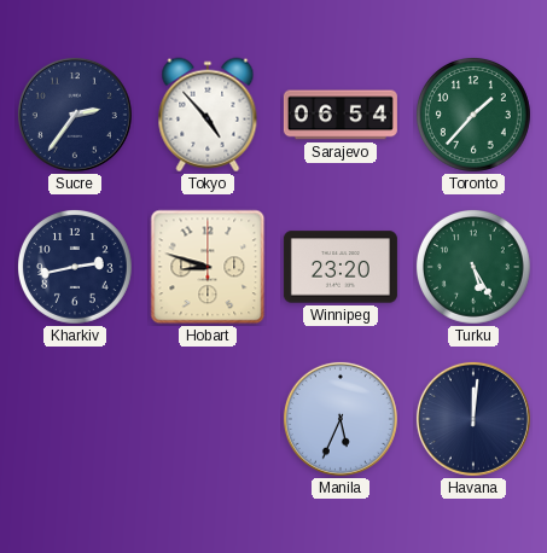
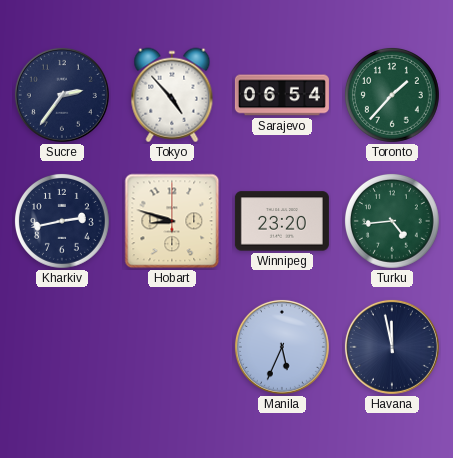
Turku: 5:25 -> 4:44 (392, 221)
Havana: 12:01 -> 11:58 (392, 347)
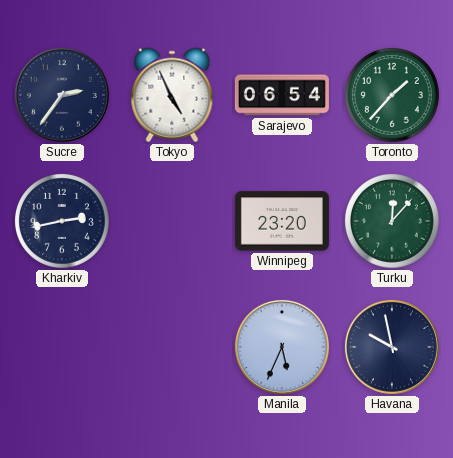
Tokyo: 4:53 -> 4:56 (172, 95)
Hobart: 8:48 -> none (172, 221)
Turku: 4:44 -> 12:07 (392, 221)
Havana: 11:58 -> 9:58 (392, 347)
